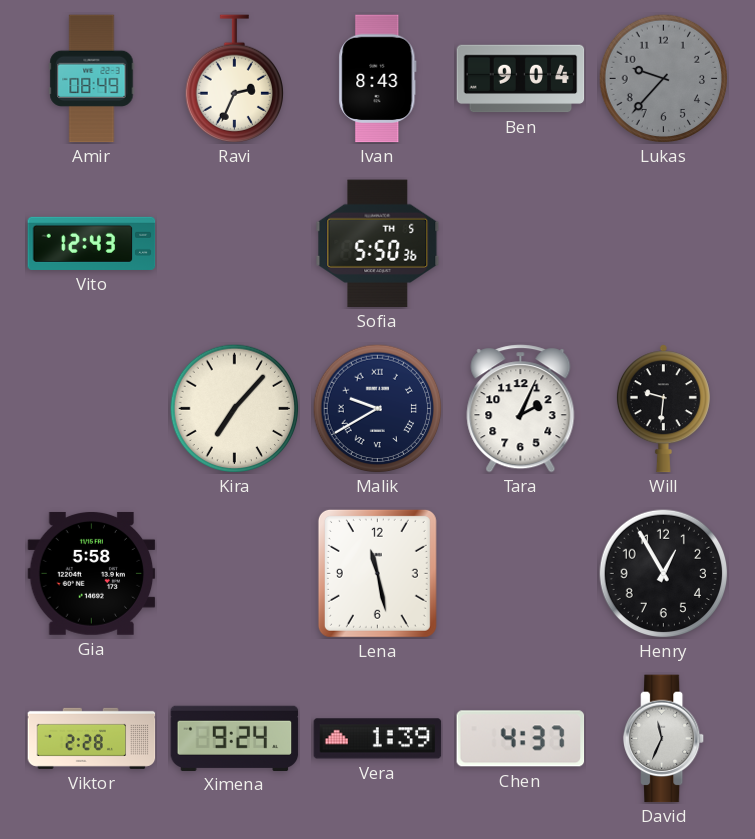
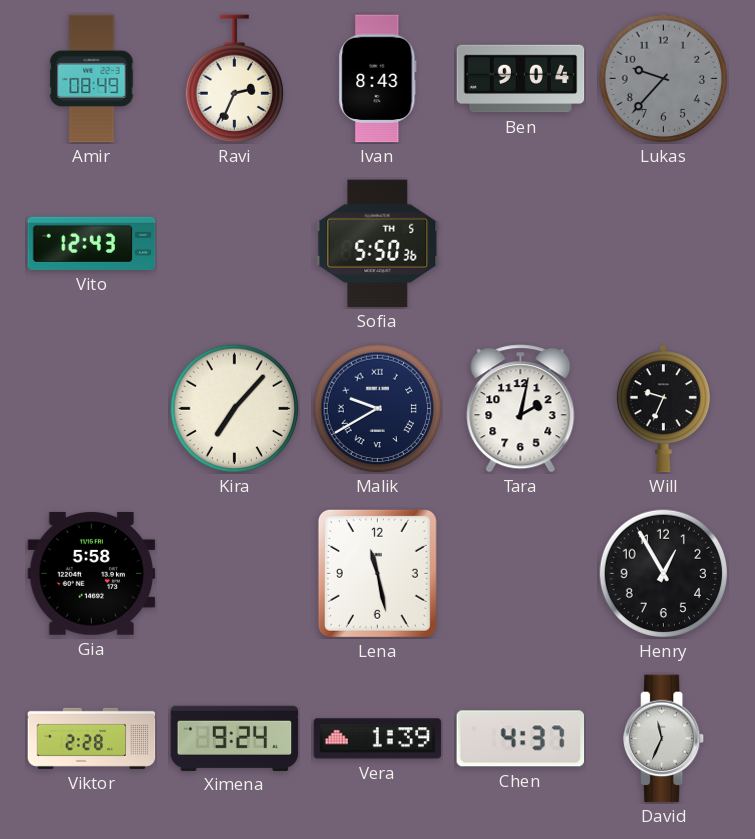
Tara: 2:04 -> 2:02 (521, 409)
Will: 9:31 -> 9:34 (663, 409)
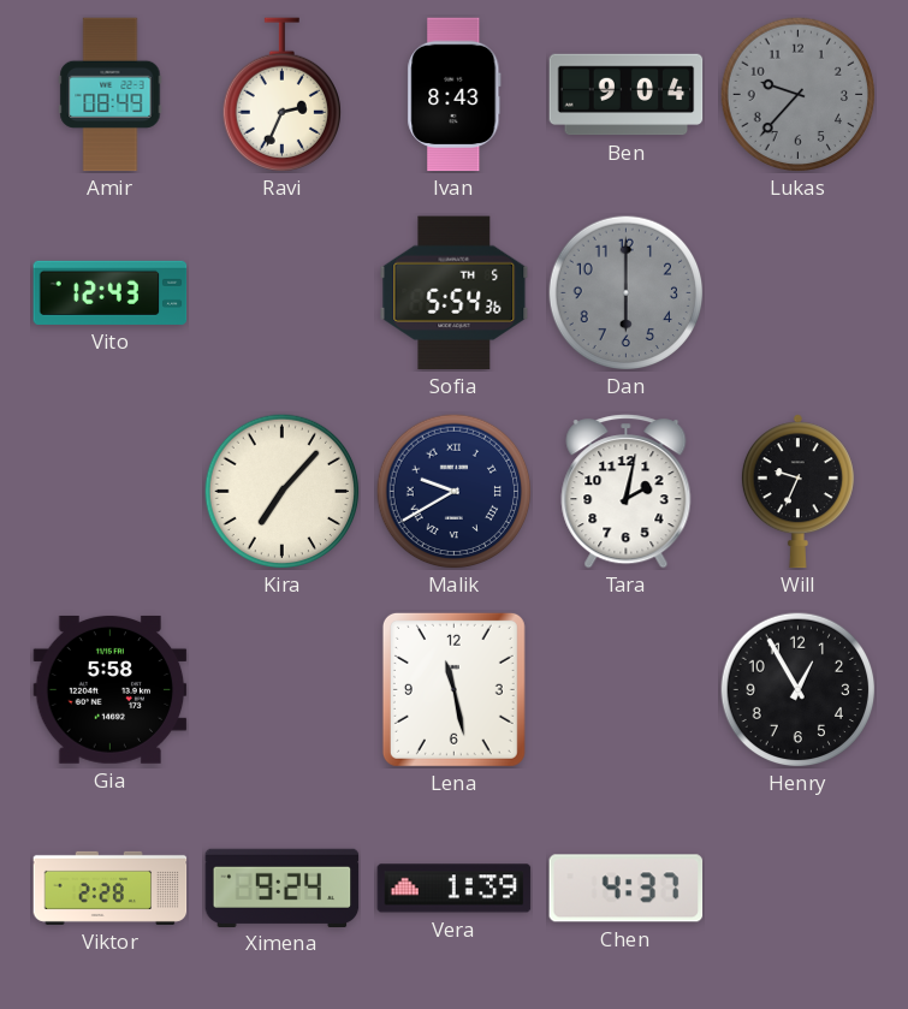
Sofia: 5:50 -> 5:54 (455, 293)
Dan: none -> 6:00 (625, 292)
David: 11:34 -> none (665, 739)
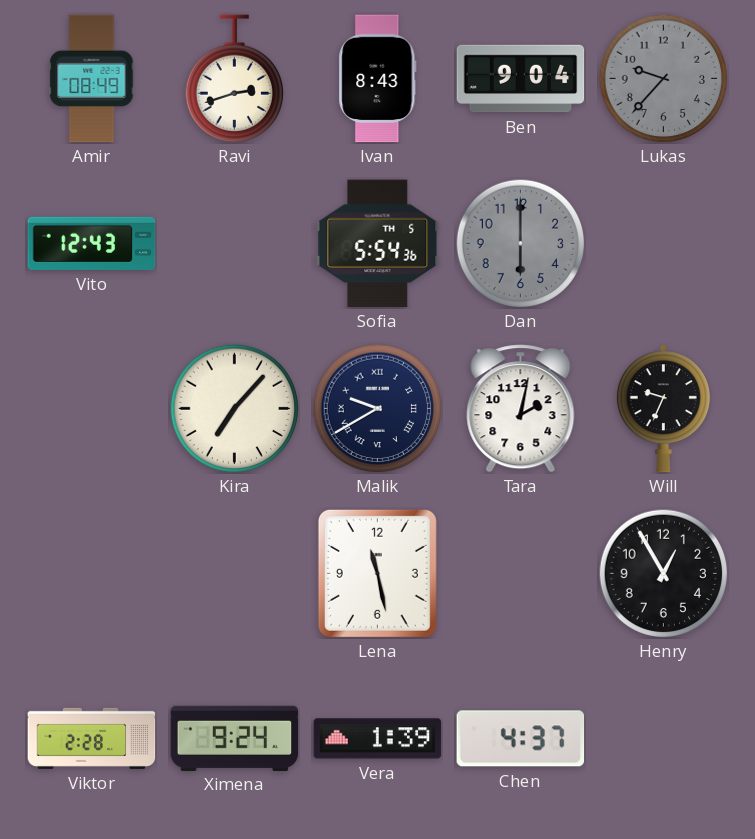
Ravi: 2:34 -> 2:42 (234, 78)
Gia: 5:58 -> none (111, 689)
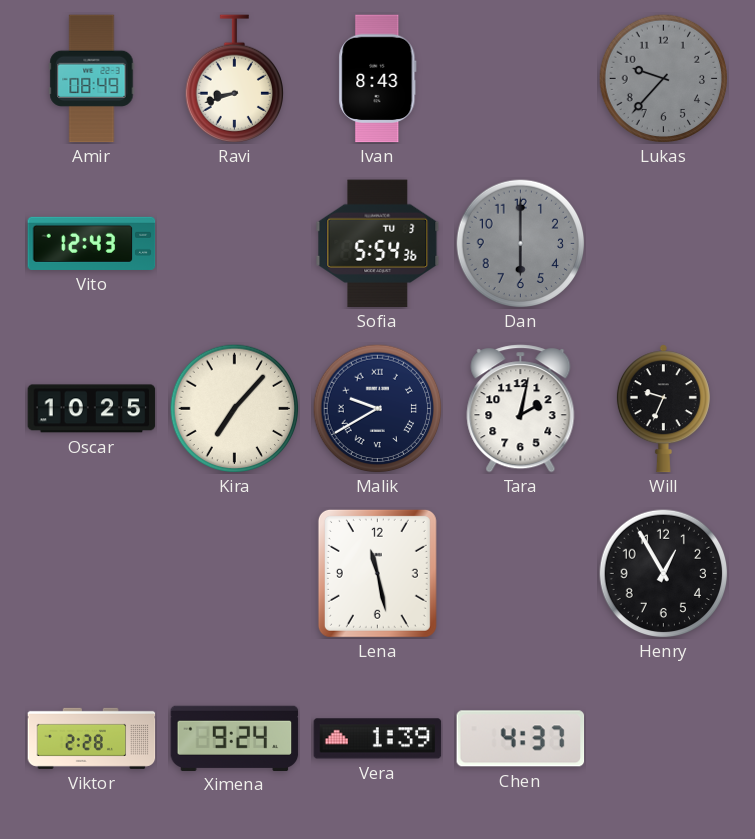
Ravi: 2:42 -> 8:42 (234, 78)
Ben: 9:04 -> none (521, 79)
Sofia date: TH 5 -> TU 3 (378, 244)
Oscar: none -> 10:25 (92, 409)
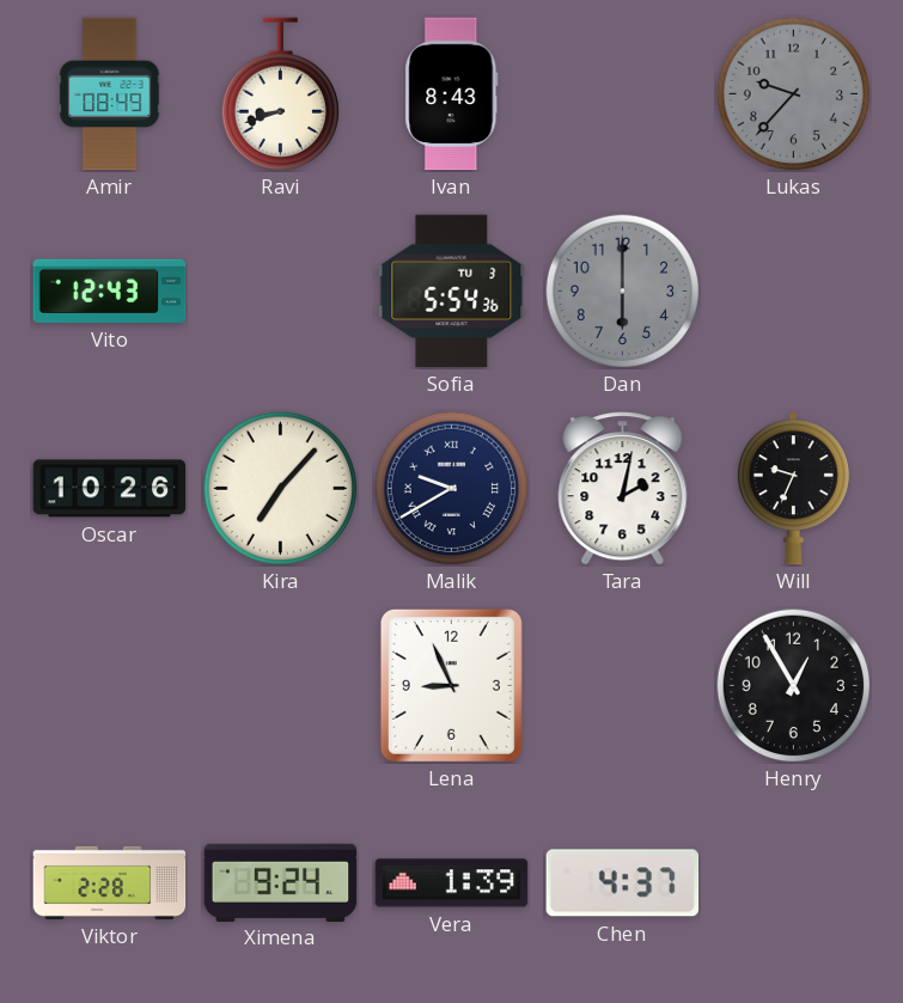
Oscar: 10:25 -> 10:26 (110, 489)
Lena: 11:28 -> 8:56 (451, 685)
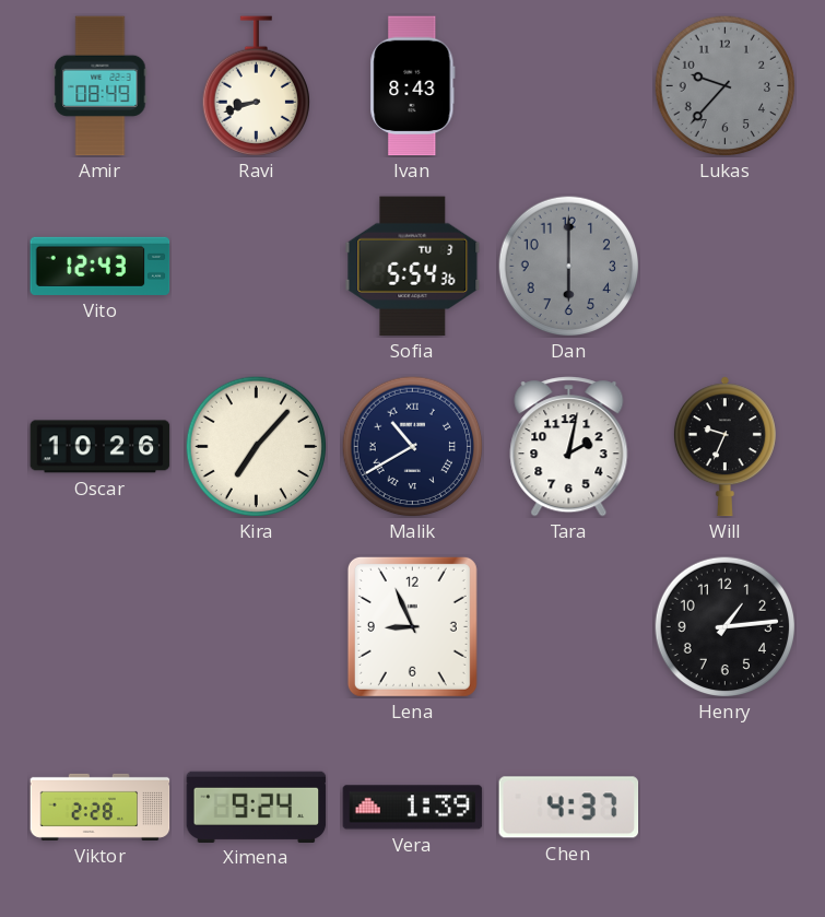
Malik: 9:40 -> 10:40 (412, 446)
Henry: 12:55 -> 1:14 (724, 626)
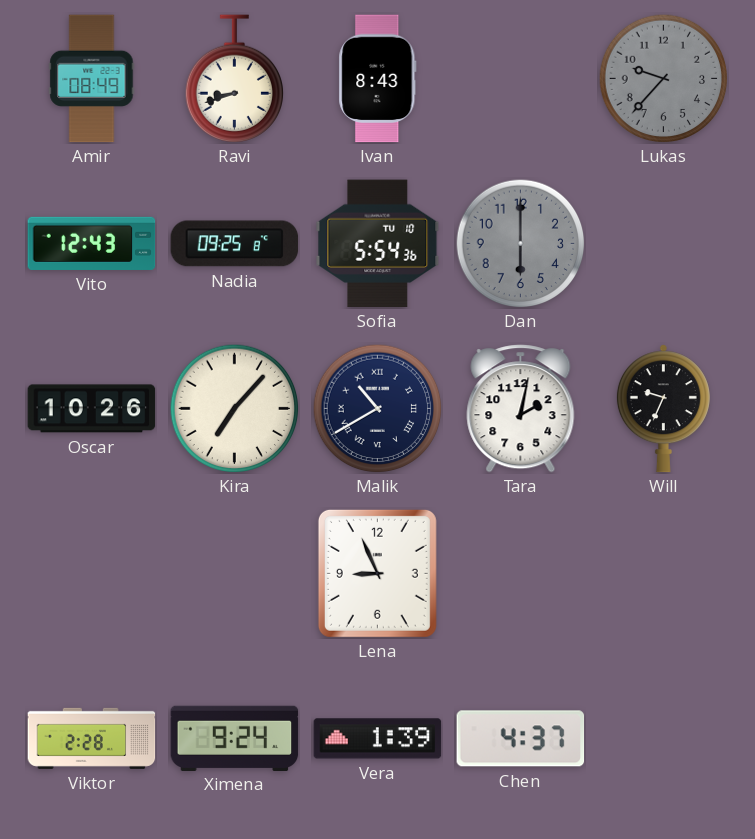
Nadia: none -> 09:25 (235, 244)
Sofia date: TU 3 -> TU 10 (378, 244)
Henry: 1:14 -> none (724, 626)
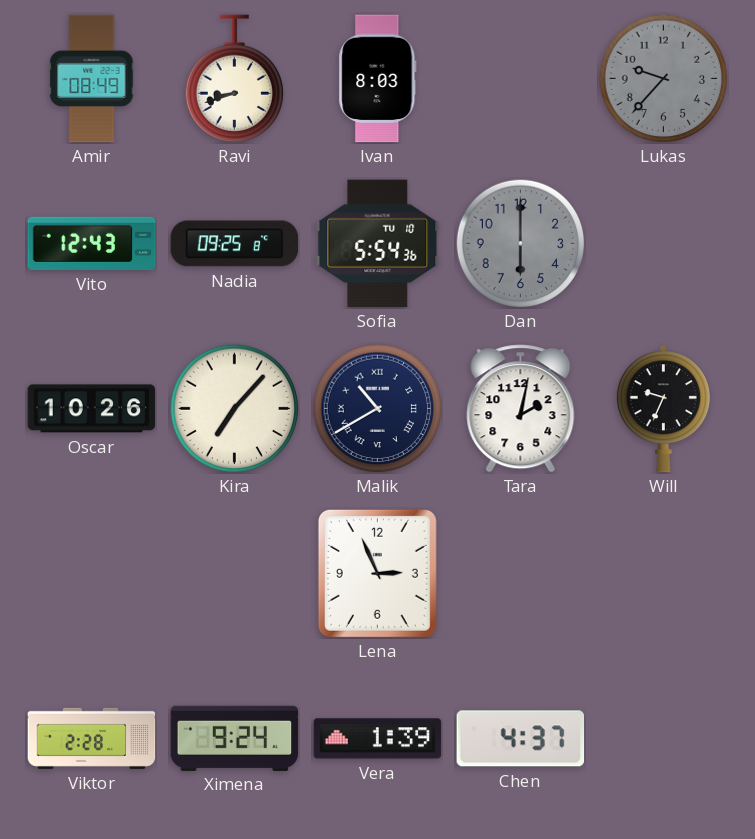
Ivan: 8:43 -> 8:03 (378, 79)
Lena: 8:56 -> 2:56 (377, 573)
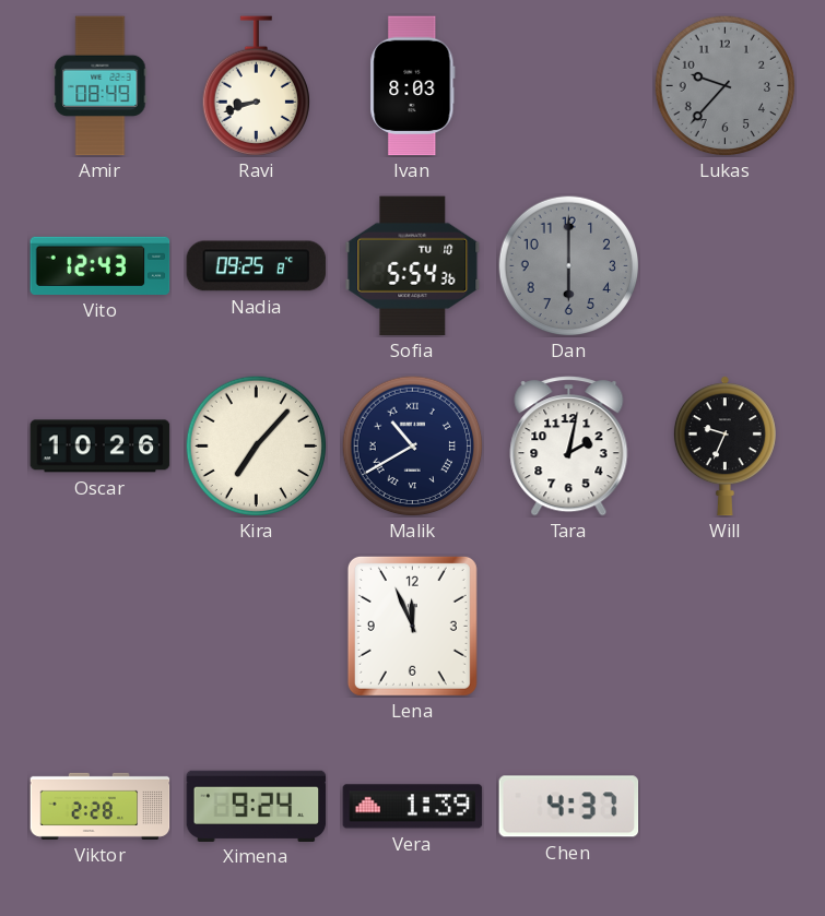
Lena: 2:56 -> 11:56 (412, 626)
